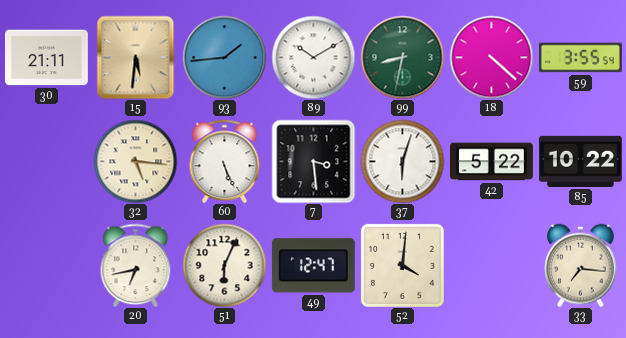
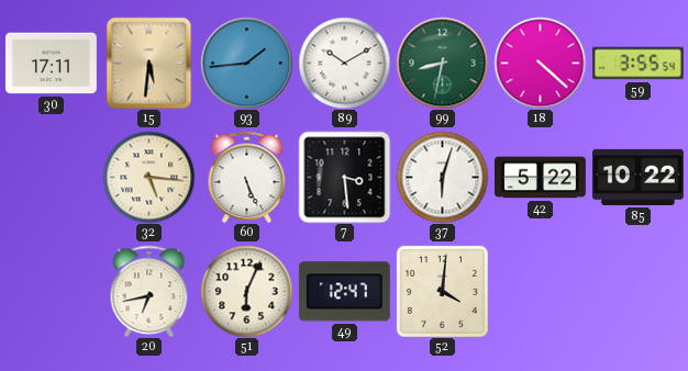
30: 21:11 -> 17:11 (51, 64)
33: 7:16 -> none (581, 265)
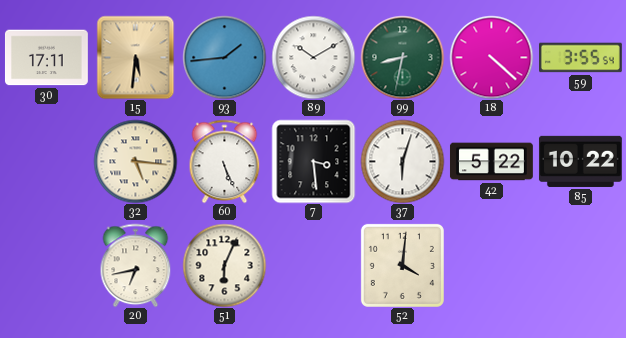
49: 12:47 -> none (344, 292)
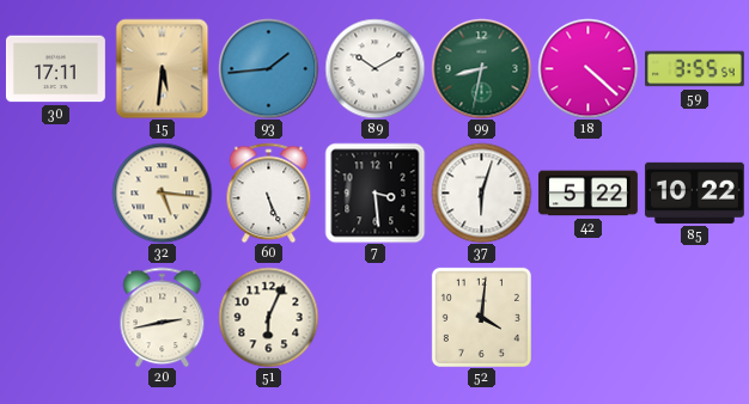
20: 6:43 -> 2:43 (163, 317)
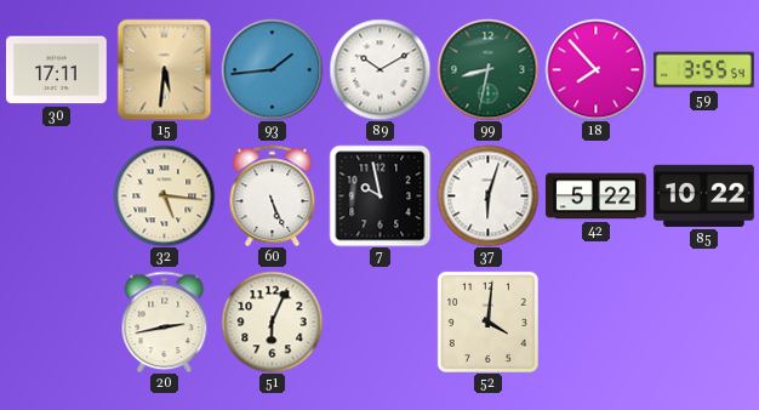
18: 4:22 -> 7:53 (595, 69)
7: 3:29 -> 9:58 (379, 195)
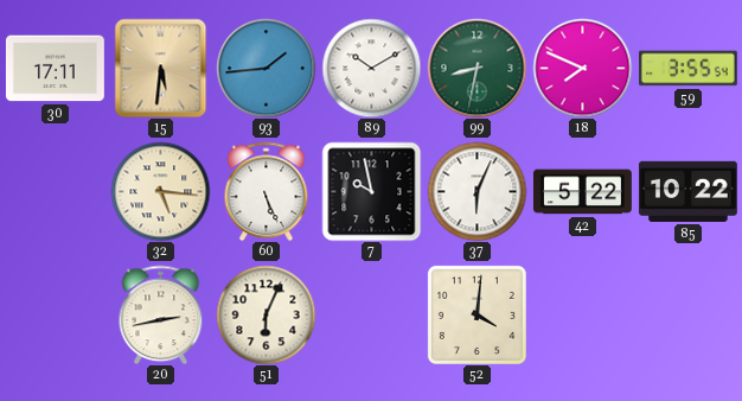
18: 7:53 -> 7:49 (582, 68)
37: 6:03 -> 6:04 (476, 191)
